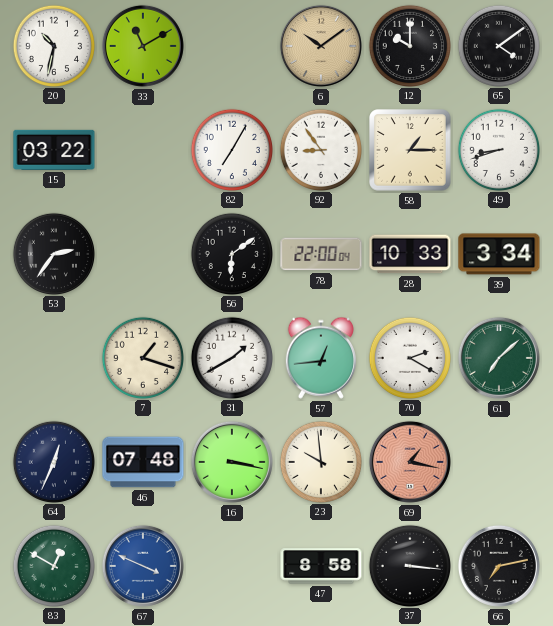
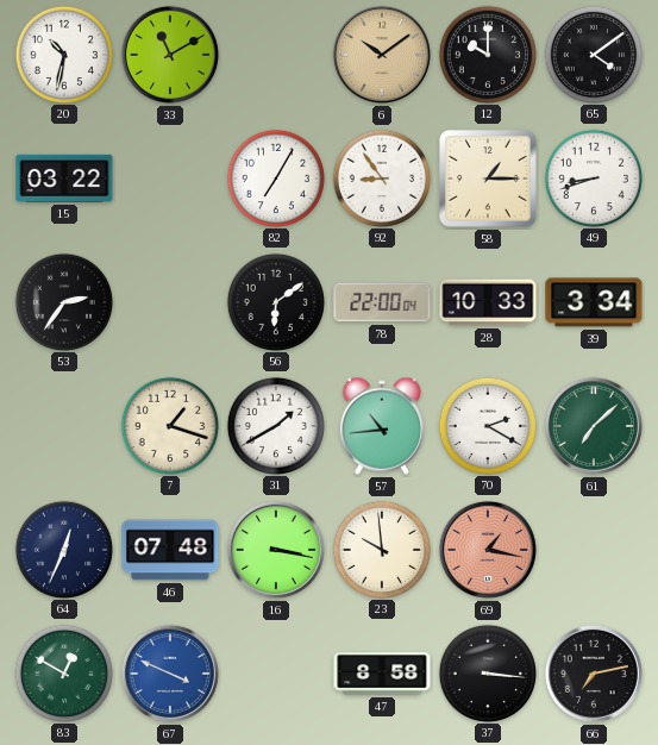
57: 12:44 -> 10:44 (382, 426)
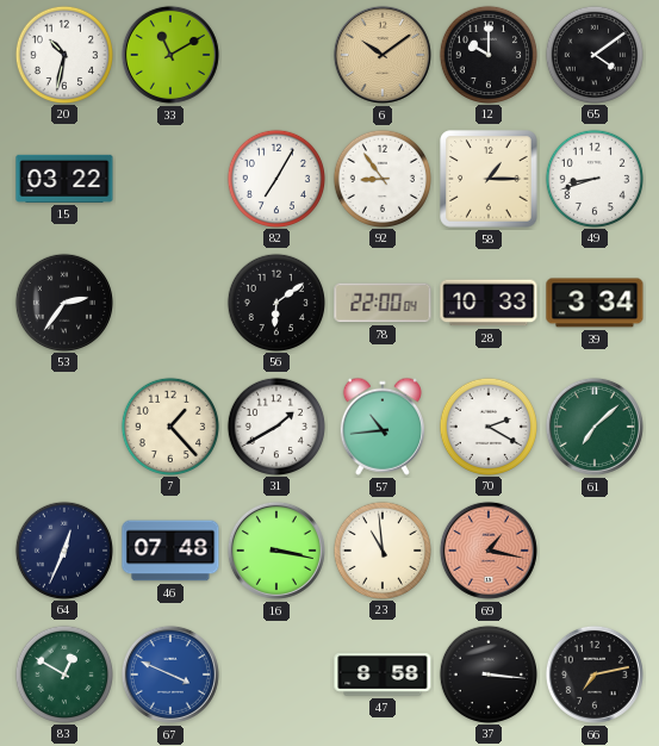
7: 1:18 -> 1:23 (169, 425)
23: 9:59 -> 10:59 (381, 549)
